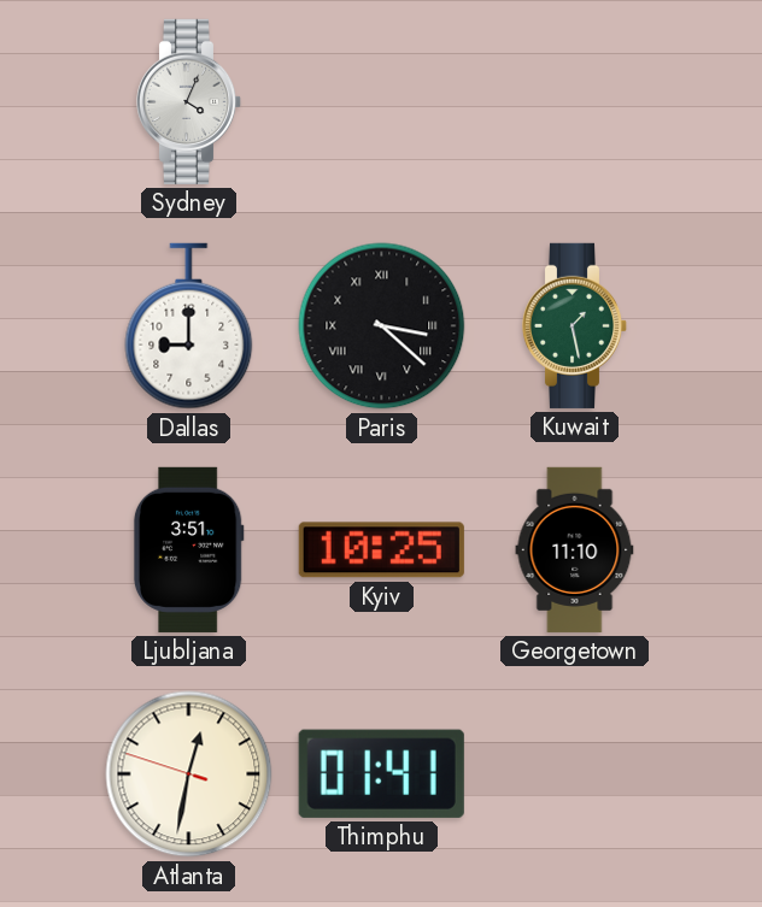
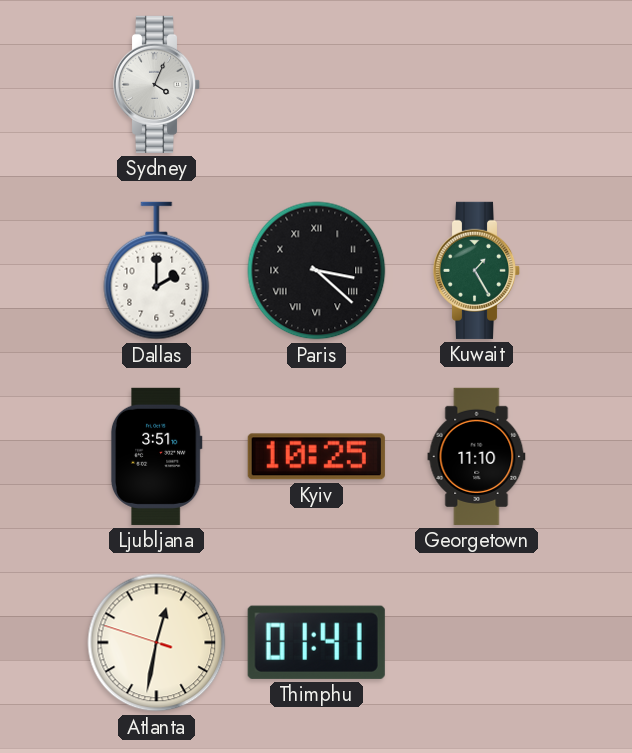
Dallas: 9:00 -> 2:00 (157, 271)
Kuwait: 1:28 -> 1:25 (477, 270)
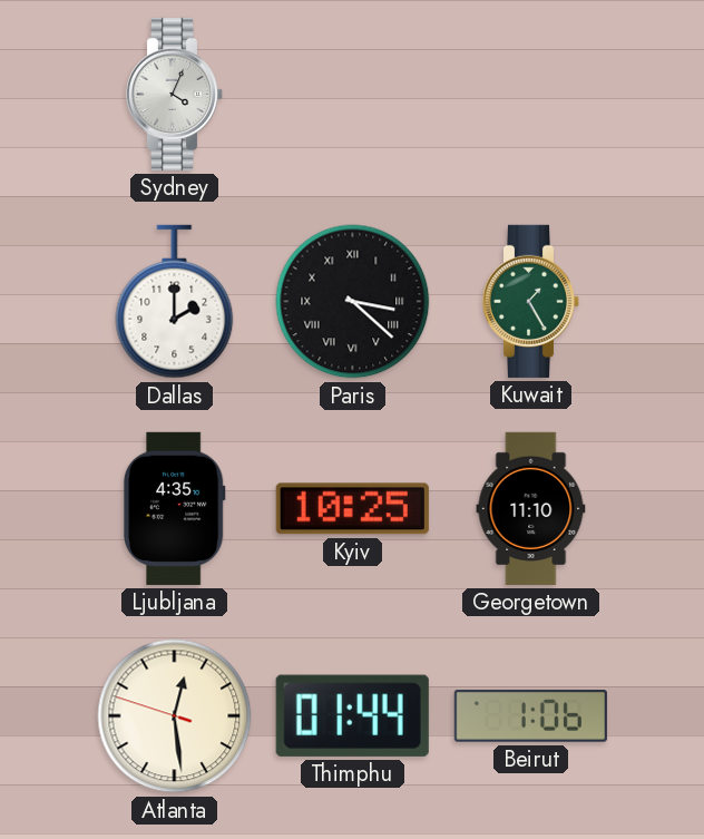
Ljubljana: 3:51 -> 4:35 (174, 508)
Atlanta: 12:31 -> 12:28 (175, 716)
Thimphu: 01:41 -> 01:44 (352, 715)
Beirut: none -> 1:06 (530, 716)
